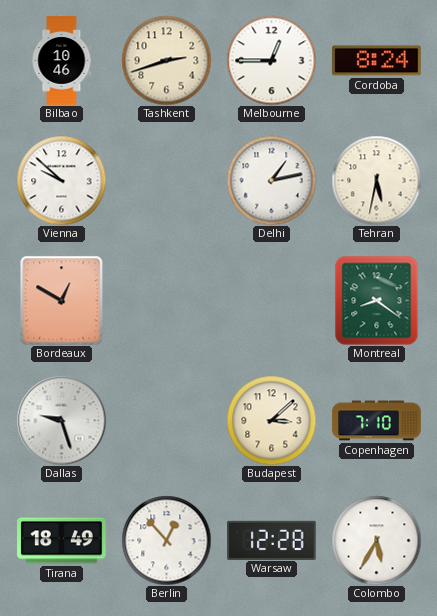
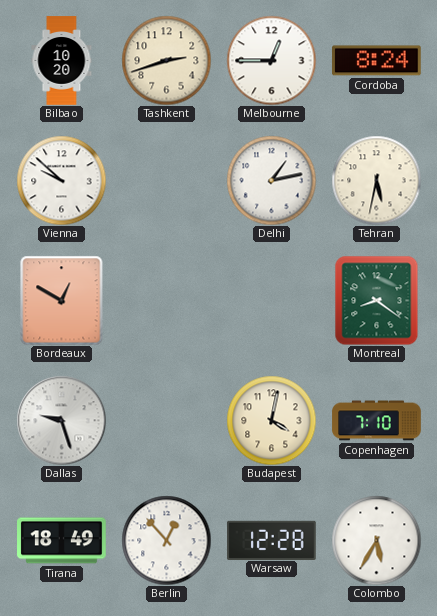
Bilbao: 10:46 -> 10:20 (62, 61)
Budapest: 3:08 -> 4:02 (271, 420)
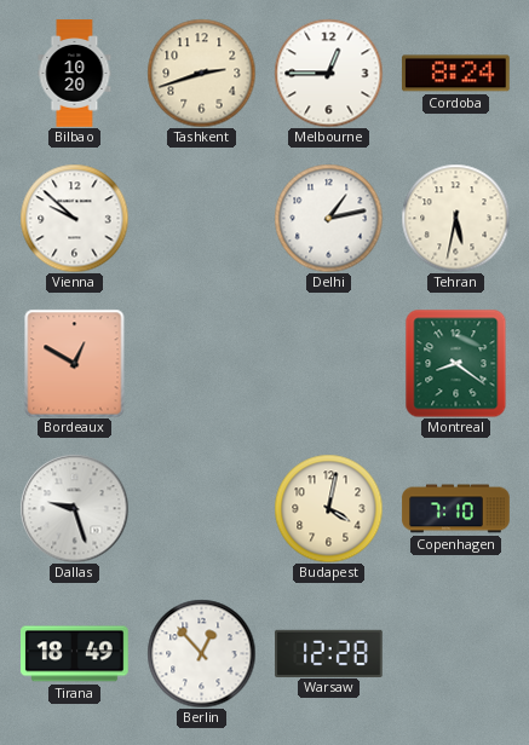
Colombo: 5:35 -> none (376, 540)
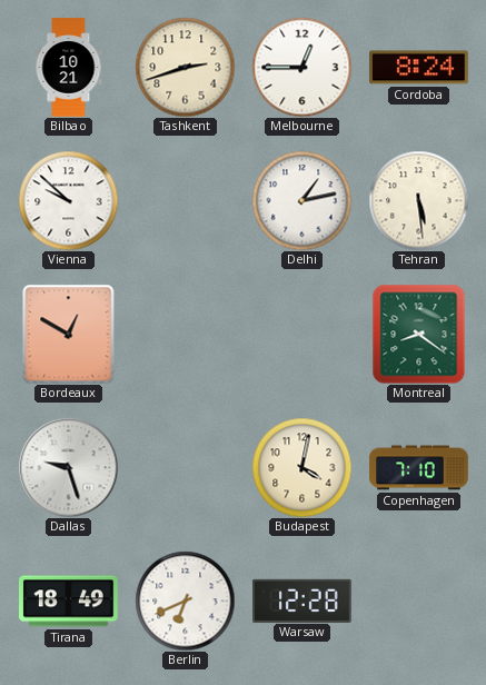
Bilbao: 10:20 -> 10:21 (69, 68)
Tehran: 5:32 -> 5:29 (418, 200)
Berlin: 12:53 -> 6:41 (185, 600)
